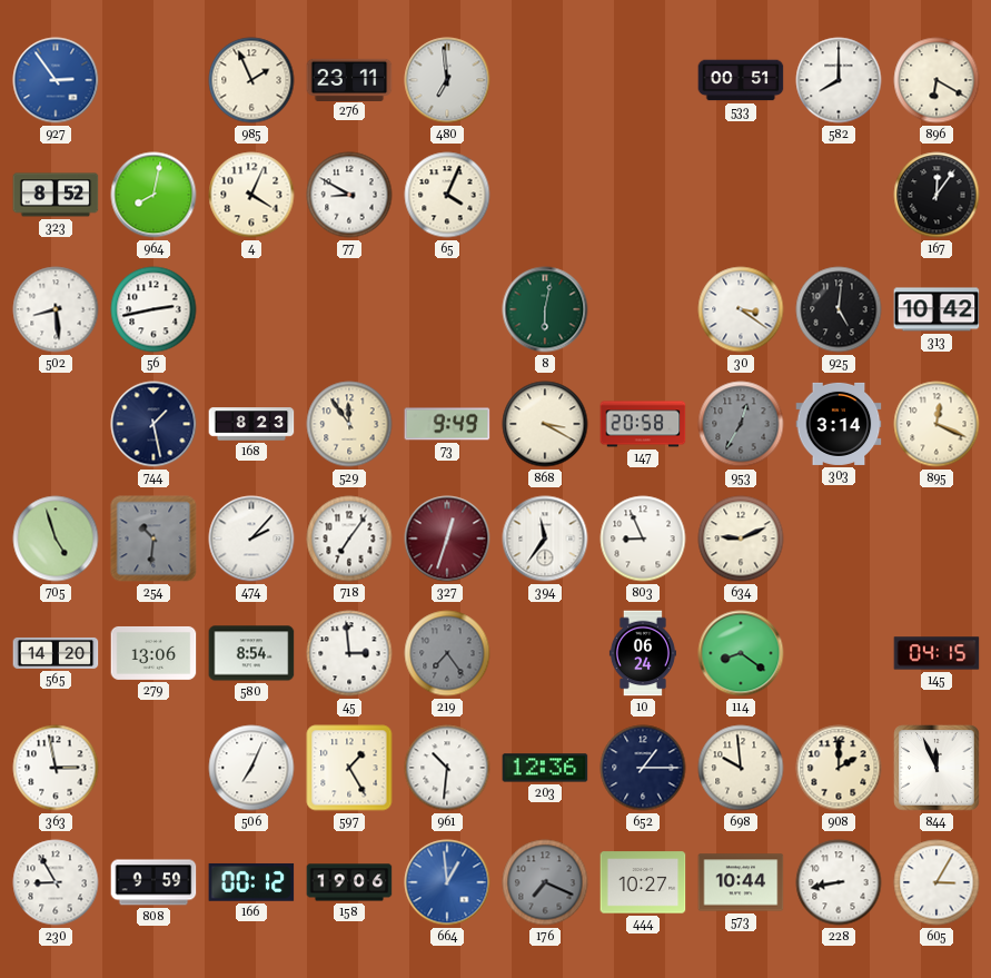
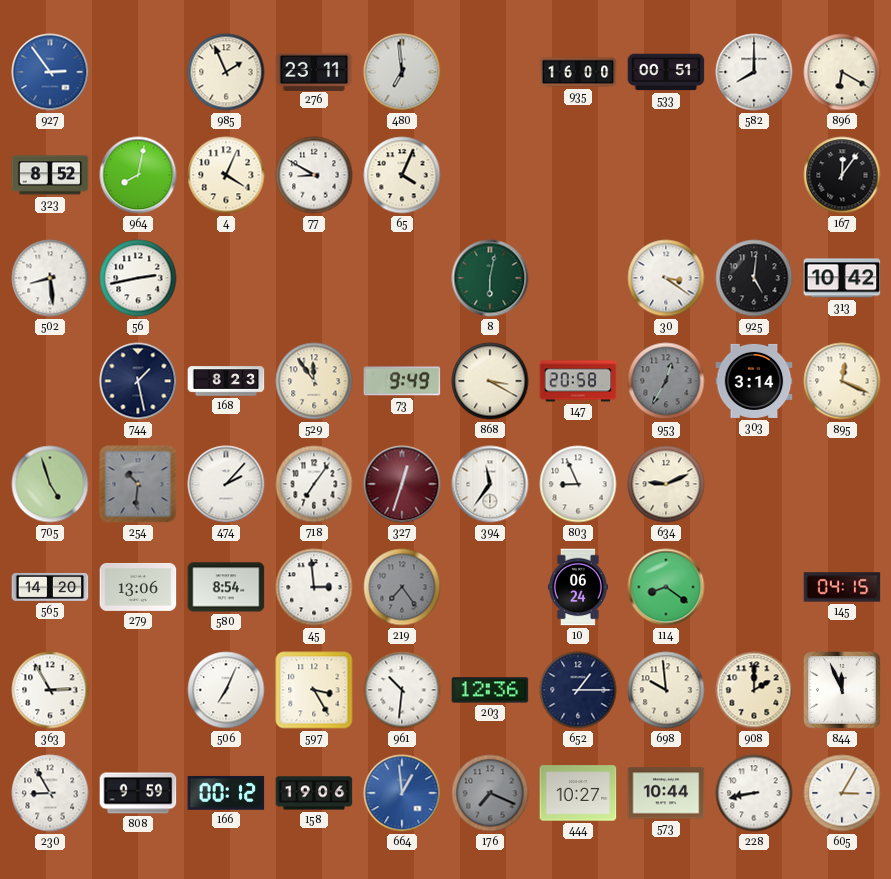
935: none -> 16:00 (578, 72)
363: 2:58 -> 2:55 (50, 690)
597: 1:25 -> 3:25 (314, 690)
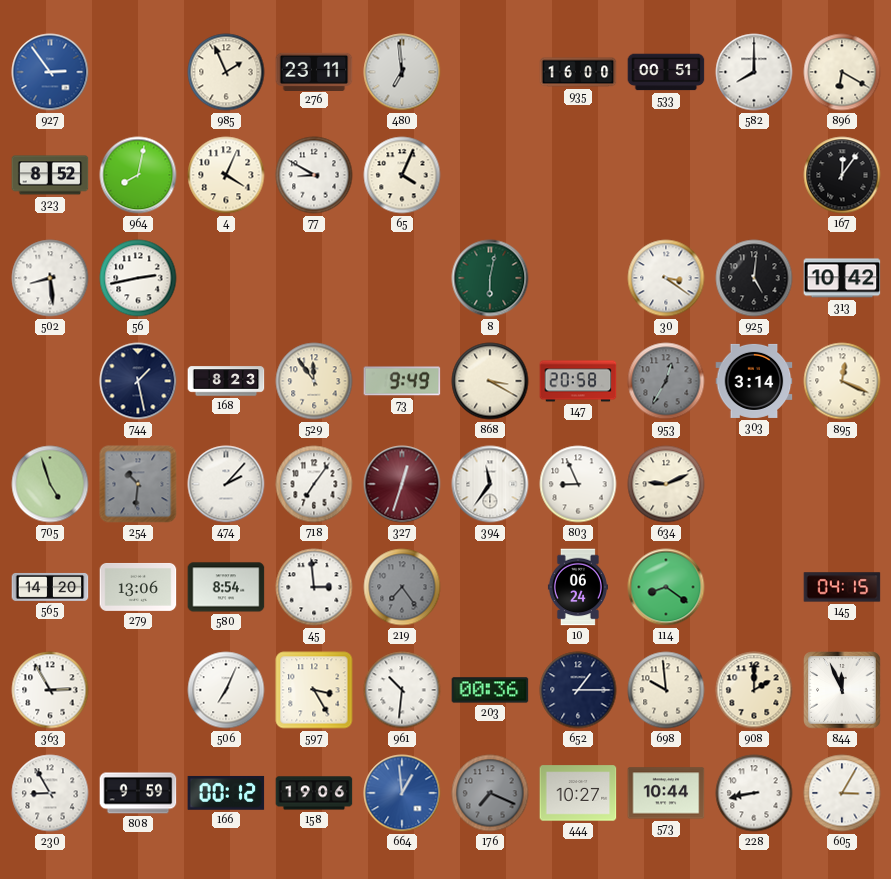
203: 12:36 -> 00:36 (490, 690)
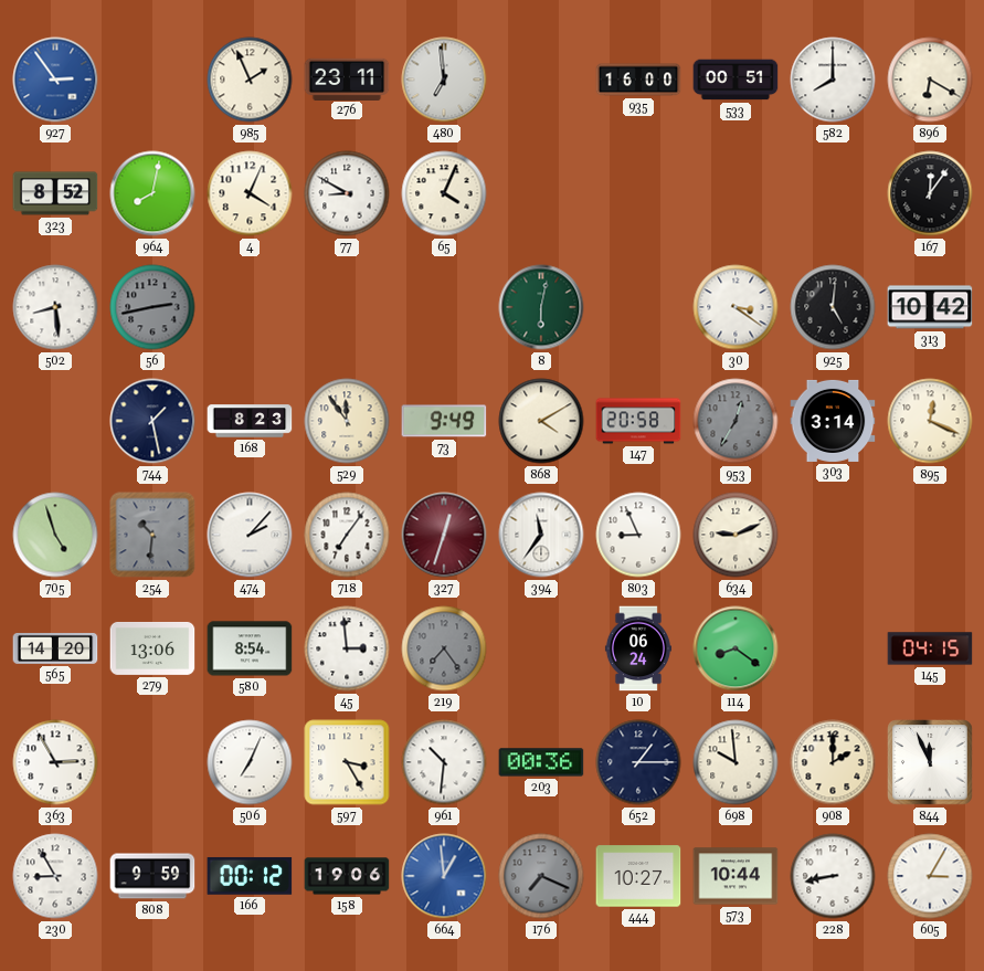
56 dial: white -> grey (152, 307)
868: 3:20 -> 4:10 (541, 421)
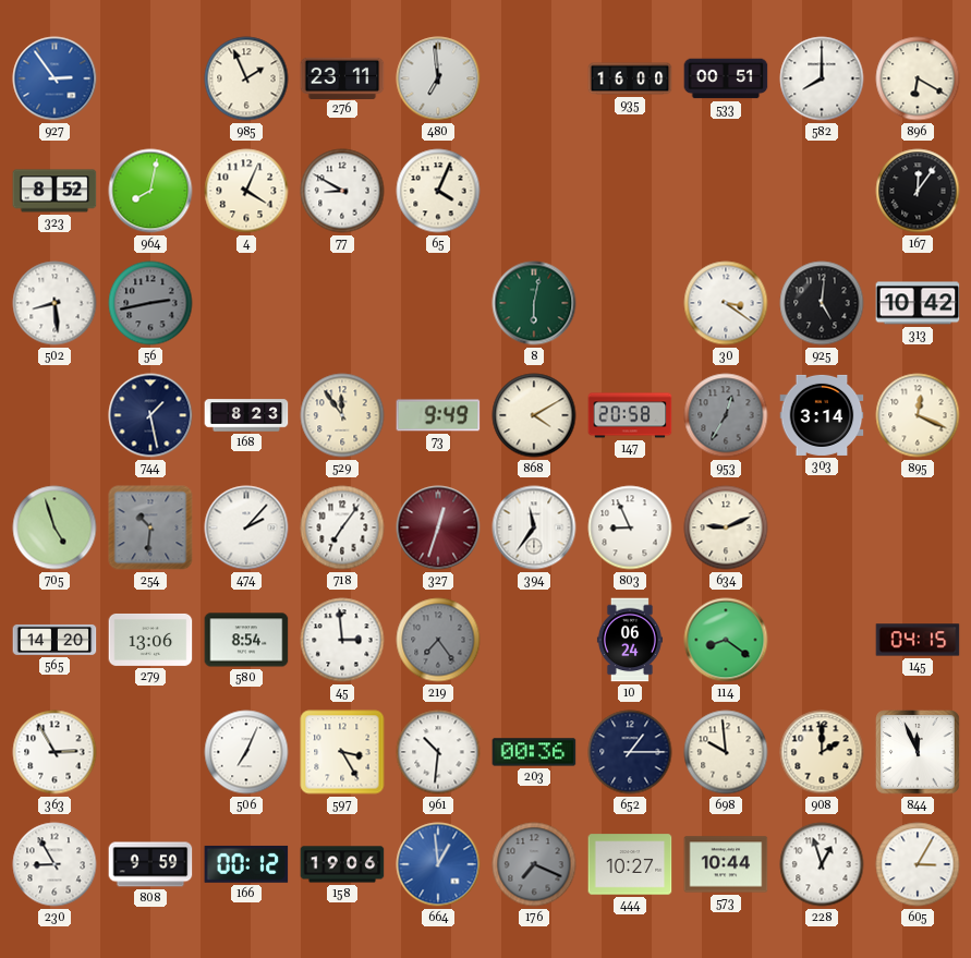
228: 8:43 -> 12:57 (822, 864)
